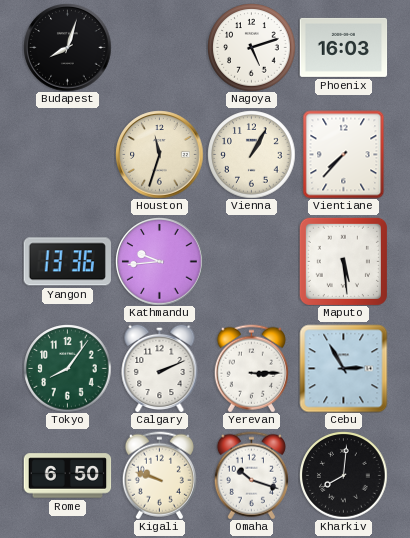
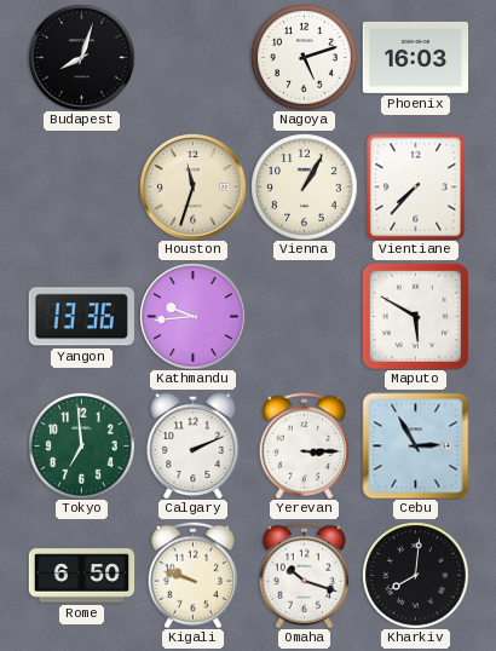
Maputo: 5:29 -> 5:50 (415, 316)
Tokyo: 8:06 -> 6:59 (81, 445)
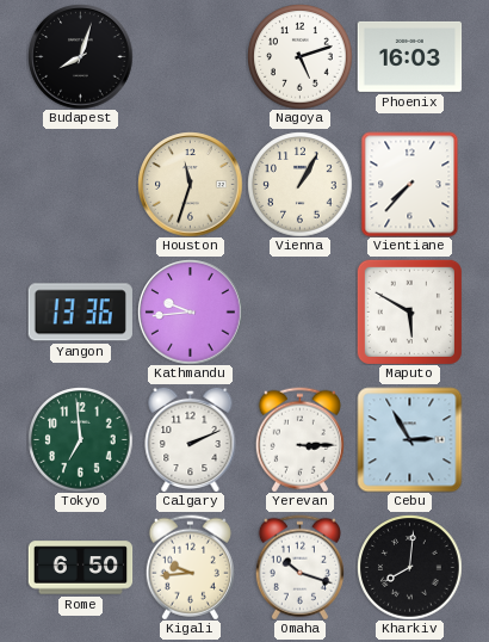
Kigali: 9:48 -> 9:44 (190, 567)
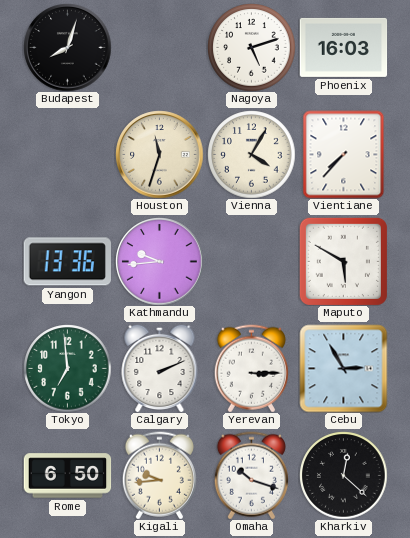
Vienna: 1:05 -> 4:05 (251, 154)
Kharkiv: 8:01 -> 12:22 (343, 475)
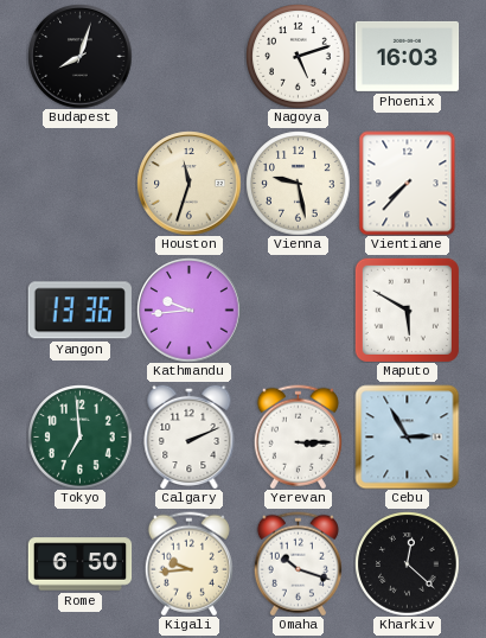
Vienna: 4:05 -> 9:28 (298, 183)
